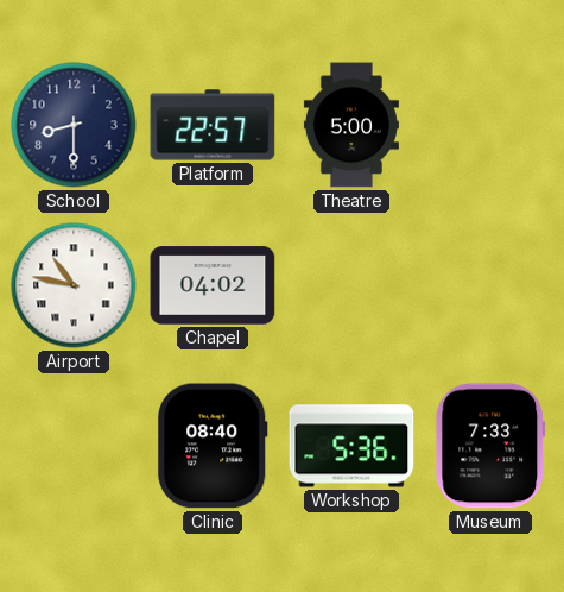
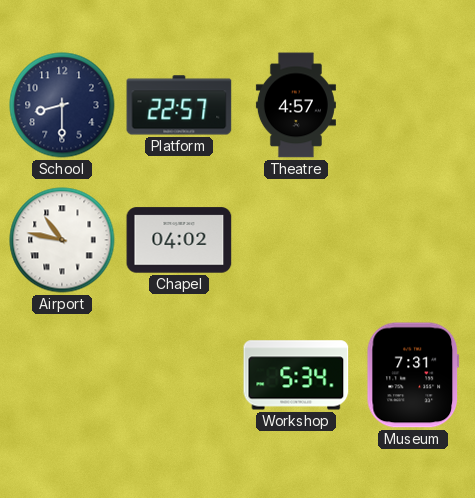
Theatre: 5:00 -> 4:57 (296, 105)
Clinic: 08:40 -> none (214, 446)
Workshop: 5:36 -> 5:34 (296, 375)
Museum: 7:33 -> 7:31 (413, 375)
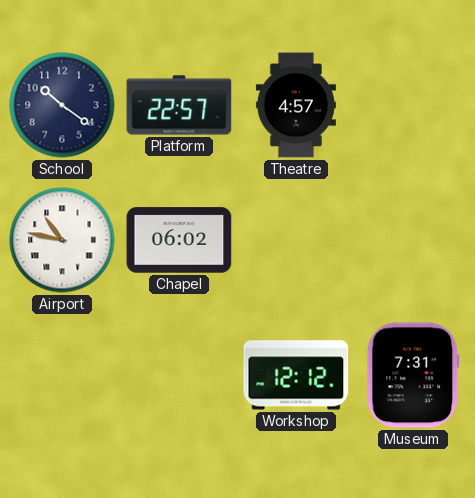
School: 8:30 -> 10:21 (62, 105)
Chapel: 04:02 -> 06:02 (179, 240)
Workshop: 5:34 -> 12:12 (296, 375)
